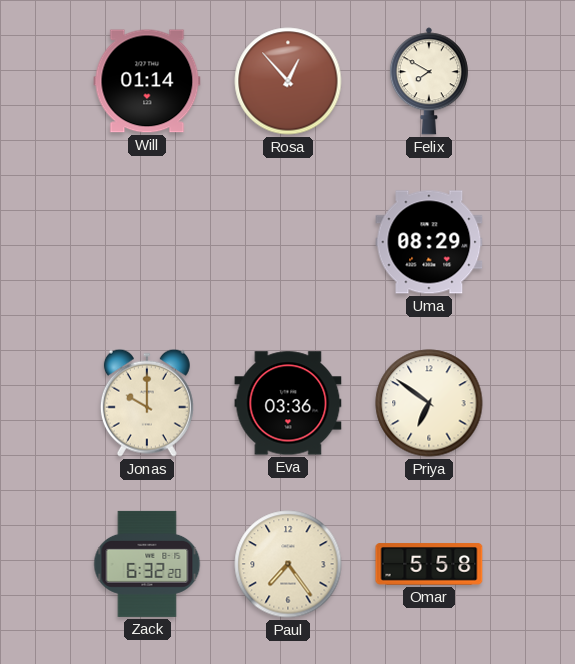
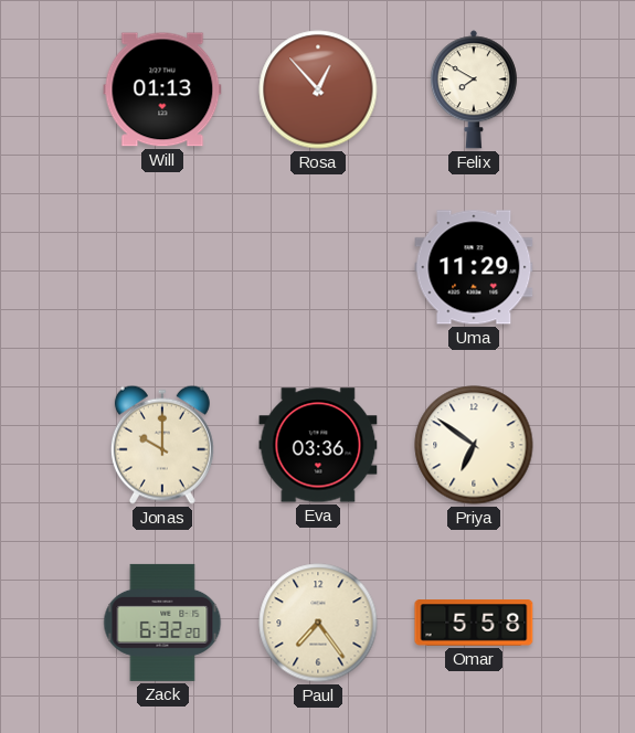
Will: 01:14 -> 01:13 (162, 89)
Uma: 08:29 -> 11:29 (474, 267)
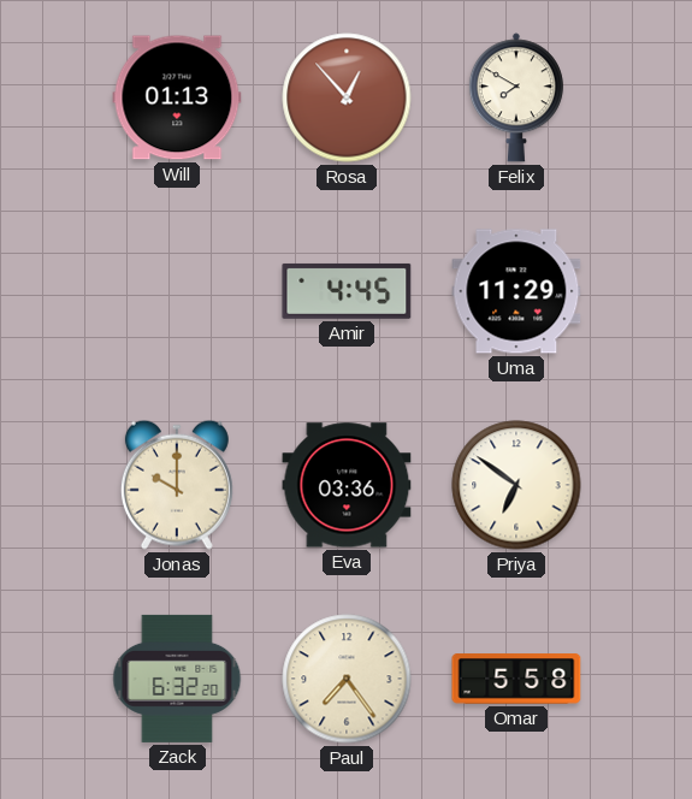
Amir: none -> 4:45 (347, 291)
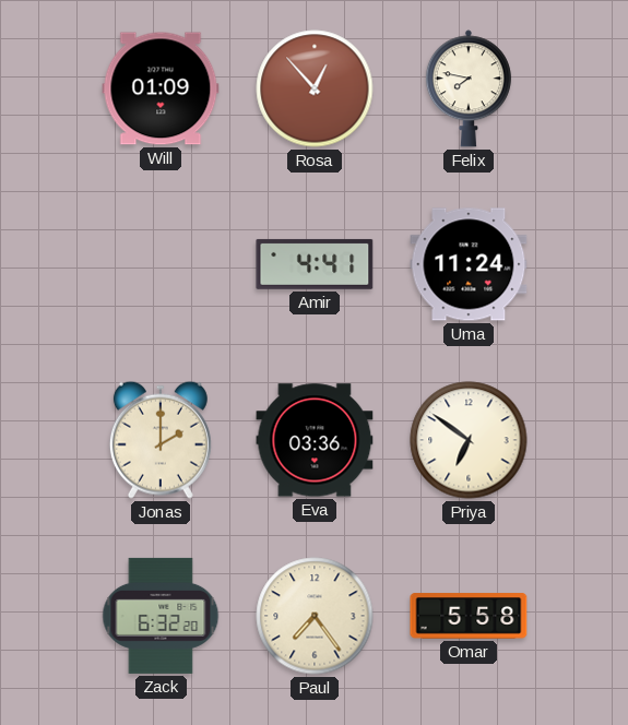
Will: 01:13 -> 01:09 (161, 88)
Felix: 7:50 -> 7:47 (469, 88)
Amir: 4:45 -> 4:41 (315, 264)
Uma: 11:29 -> 11:24 (469, 264)
Jonas: 10:00 -> 2:00 (161, 440)
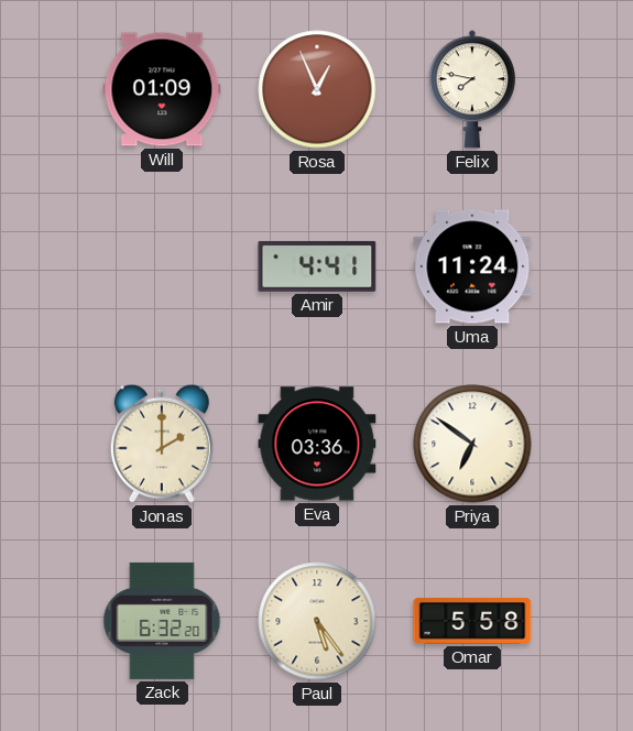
Rosa: 12:53 -> 12:56 (317, 89)
Paul: 7:24 -> 5:24 (317, 621)
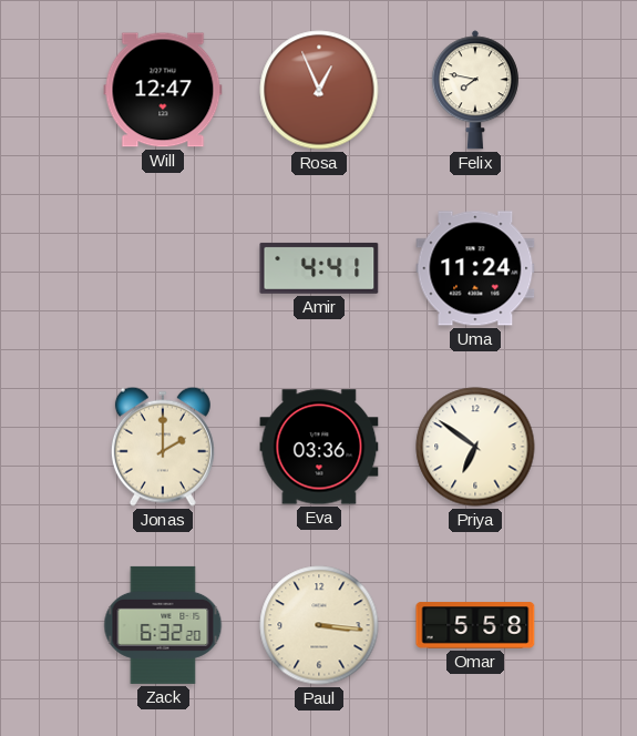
Will: 01:09 -> 12:47 (163, 90)
Paul: 5:24 -> 3:16 (319, 625)
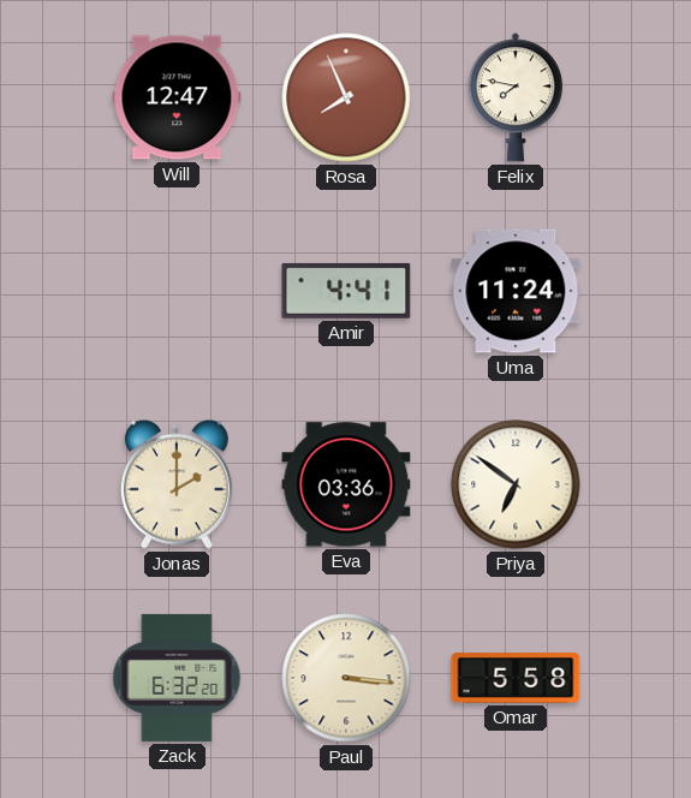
Rosa: 12:56 -> 7:56 (346, 97)
